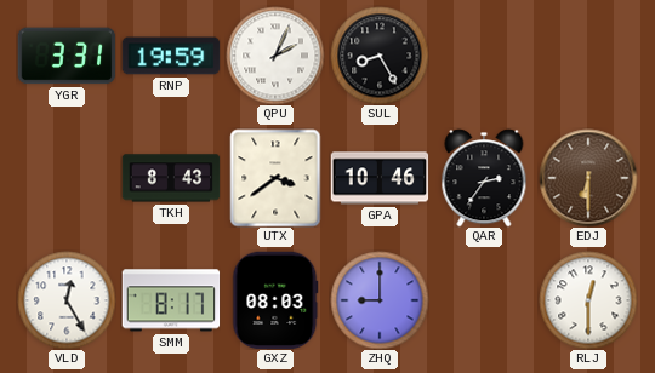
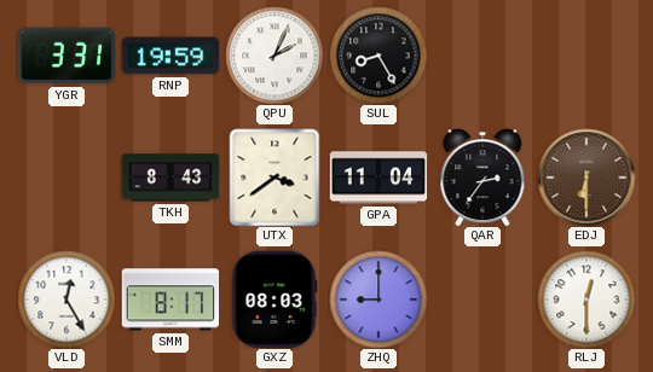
GPA: 10:46 -> 11:04 (378, 178)
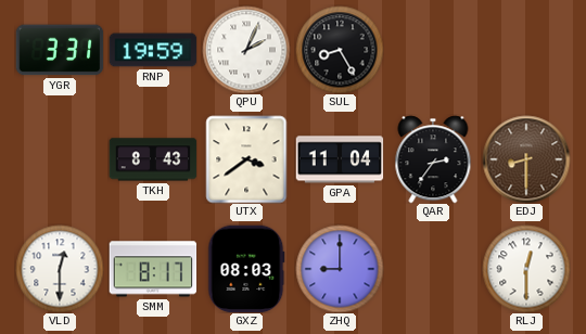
EDJ: 6:30 -> 8:30 (526, 159)
VLD: 12:25 -> 12:30 (60, 269)
